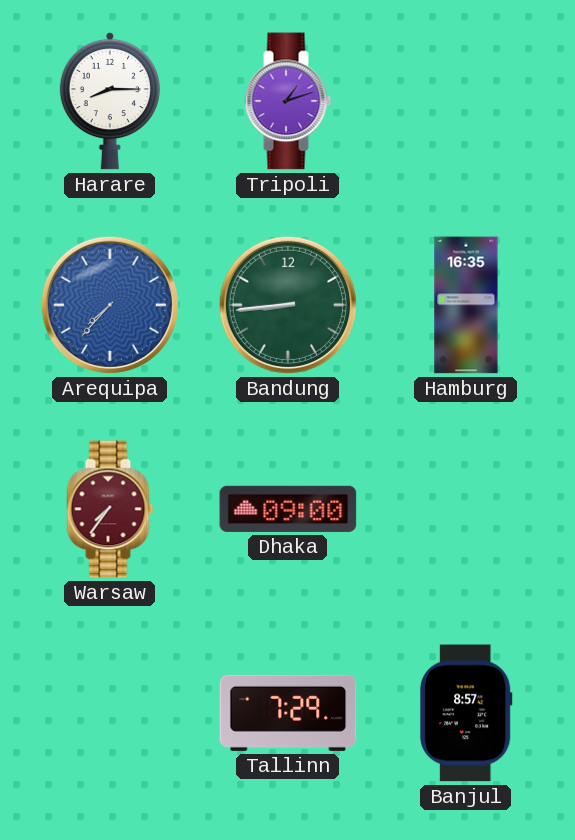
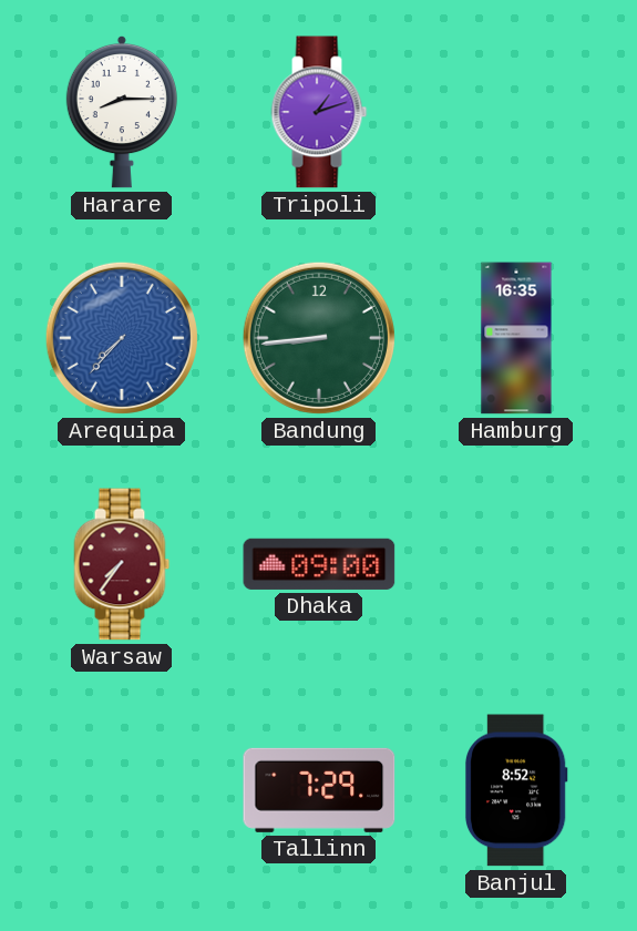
Banjul: 8:57 -> 8:52 (516, 790)
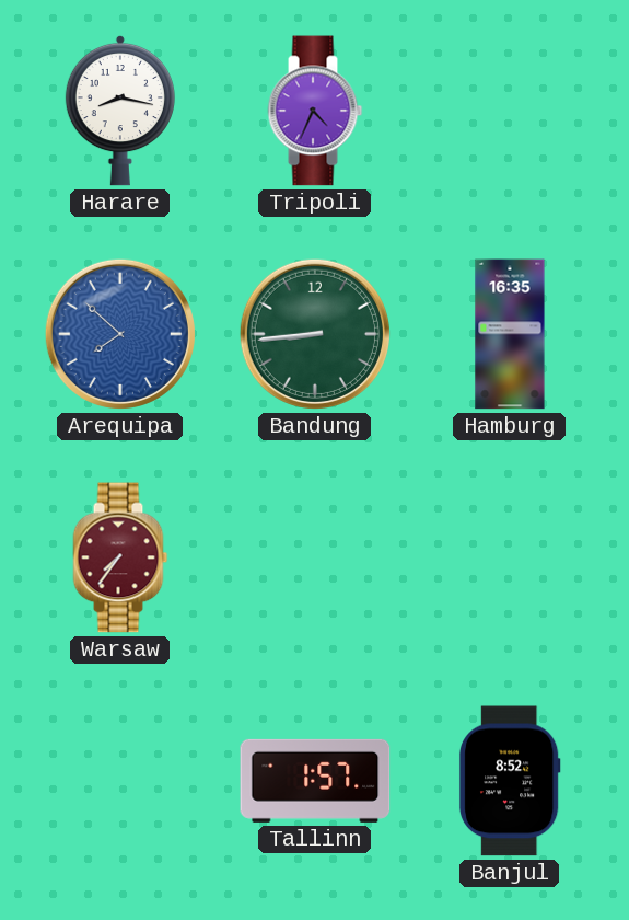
Harare: 8:15 -> 8:17 (120, 111)
Tripoli: 1:12 -> 4:34 (315, 111)
Arequipa: 7:37 -> 7:52 (120, 334)
Dhaka: 09:00 -> none (319, 564)
Tallinn: 7:29 -> 1:57 (315, 781)
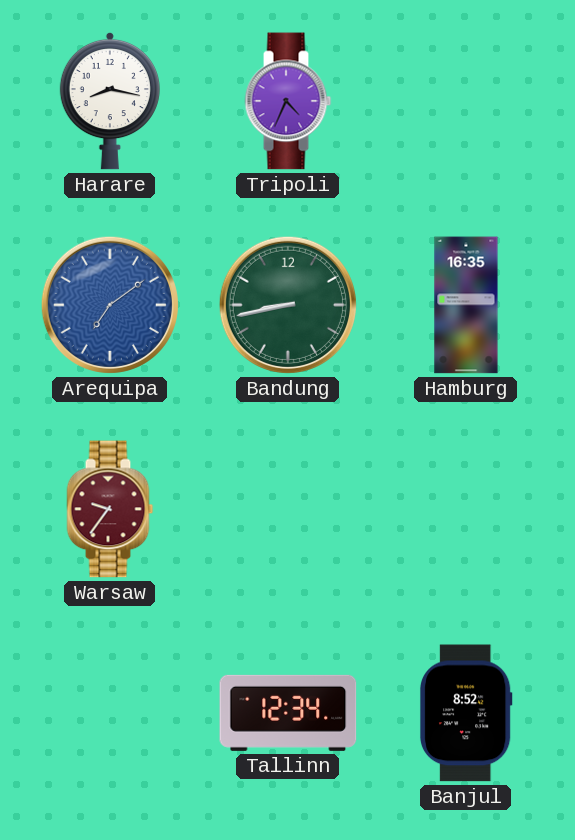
Arequipa: 7:52 -> 7:09 (110, 305)
Bandung: 8:44 -> 8:43 (288, 305)
Warsaw: 7:36 -> 9:36 (110, 509)
Tallinn: 1:57 -> 12:34 (288, 713)
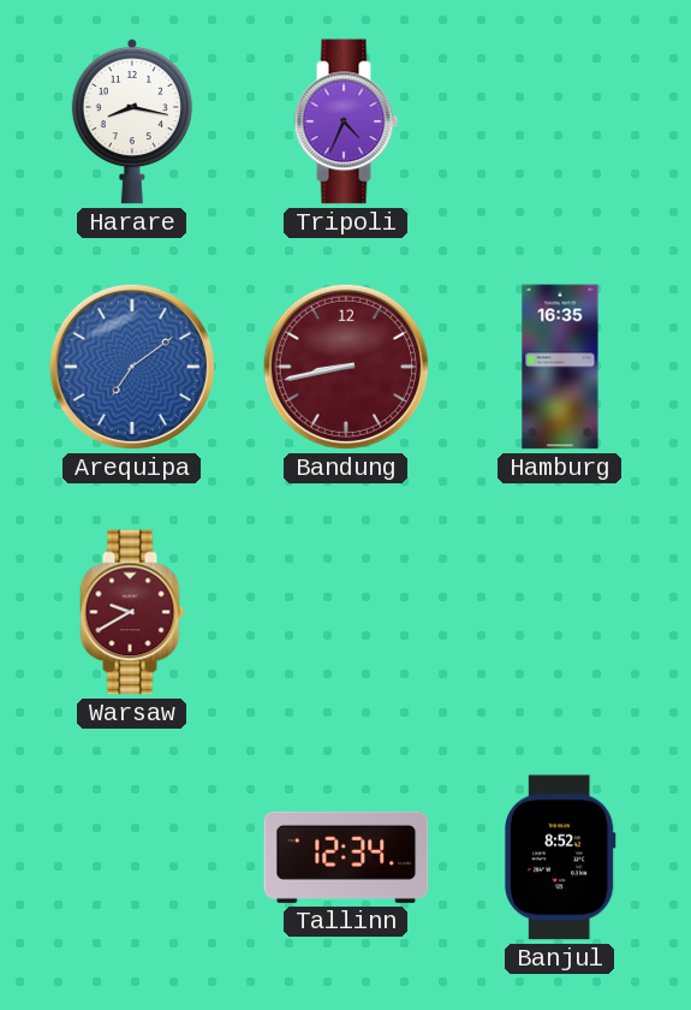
Bandung dial: green -> burgundy (346, 367)
Warsaw: 9:36 -> 9:40 (132, 612)
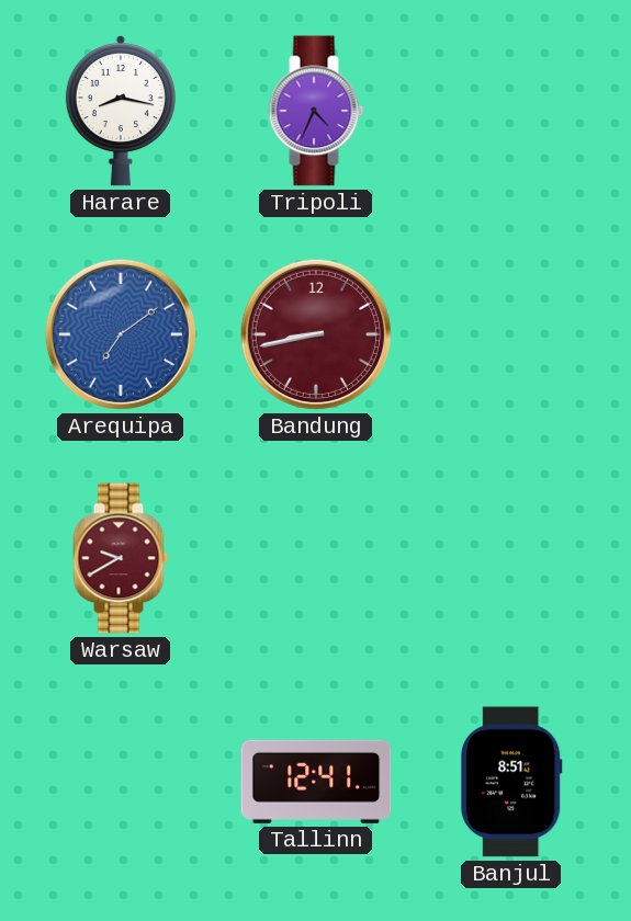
Hamburg: 16:35 -> none (560, 367)
Tallinn: 12:34 -> 12:41 (316, 782)
Banjul: 8:52 -> 8:51 (511, 782)
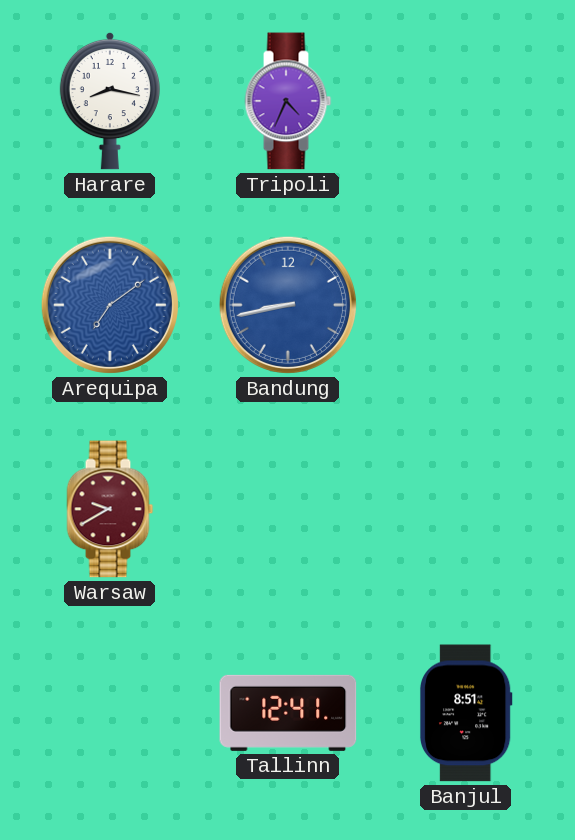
Bandung dial: burgundy -> blue (288, 305)
